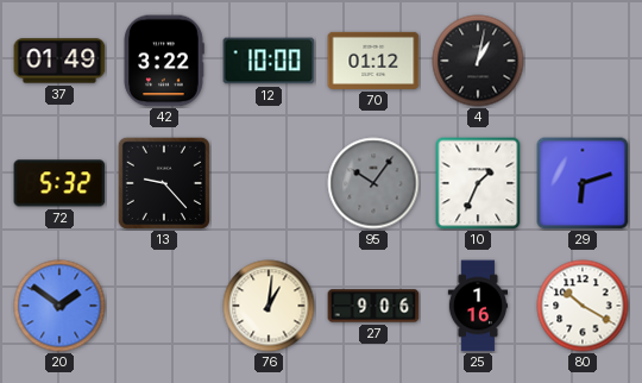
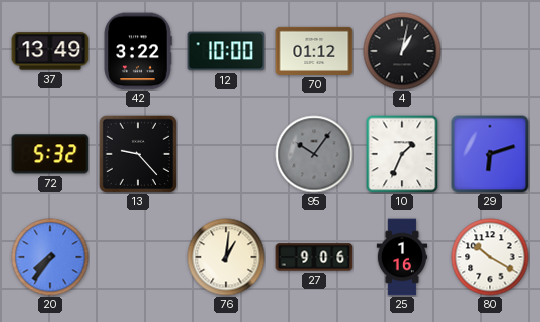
37: 01:49 -> 13:49 (50, 51)
20: 1:51 -> 7:36 (50, 257)
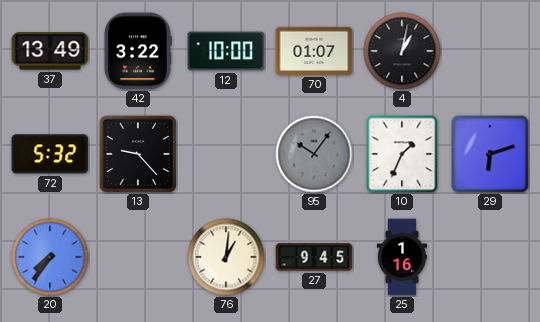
70: 01:12 -> 01:07 (314, 51)
27: 9:06 -> 9:45 (314, 257)
80: 10:20 -> none (490, 257)
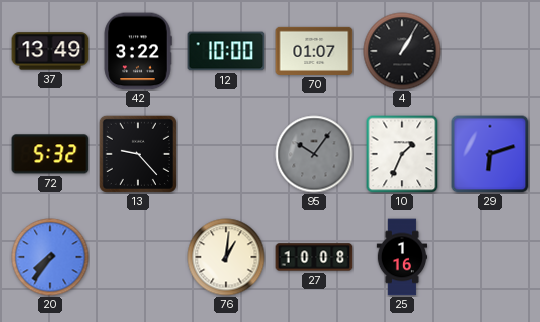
4: 1:02 -> 1:05 (402, 51)
27: 9:45 -> 10:08 (314, 257)
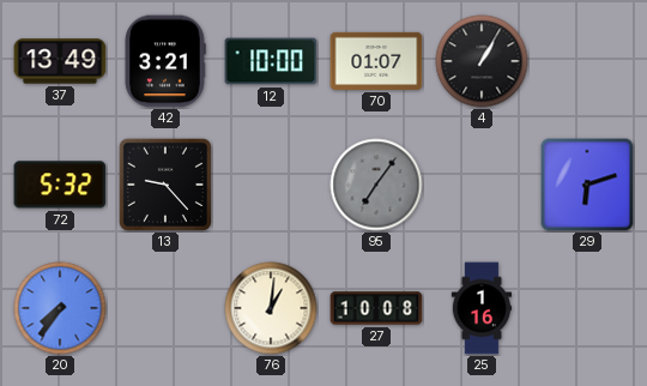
42: 3:22 -> 3:21 (165, 61)
95: 10:06 -> 7:06 (376, 185)
10: 1:34 -> none (402, 154)
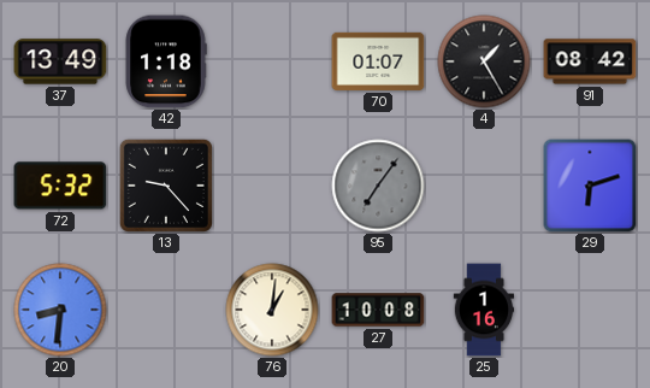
42: 3:21 -> 1:18 (166, 61)
12: 10:00 -> none (271, 61)
4: 1:05 -> 1:25 (484, 61)
91: none -> 08:42 (590, 61)
20: 7:36 -> 8:31 (60, 310)
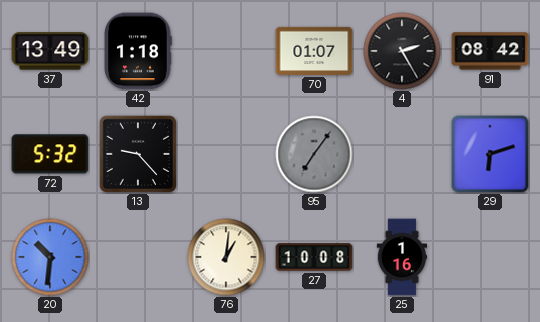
4: 1:25 -> 2:25 (402, 51)
20: 8:31 -> 10:31 (50, 257)
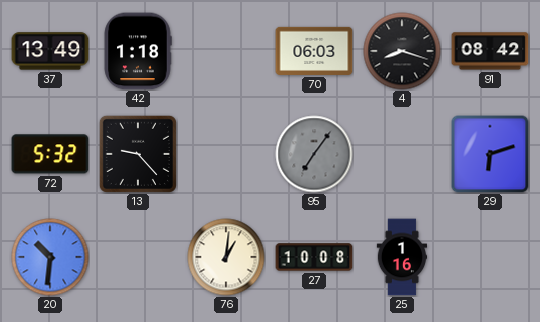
70: 01:07 -> 06:03 (314, 51)
4: 2:25 -> 8:18 (402, 51)
